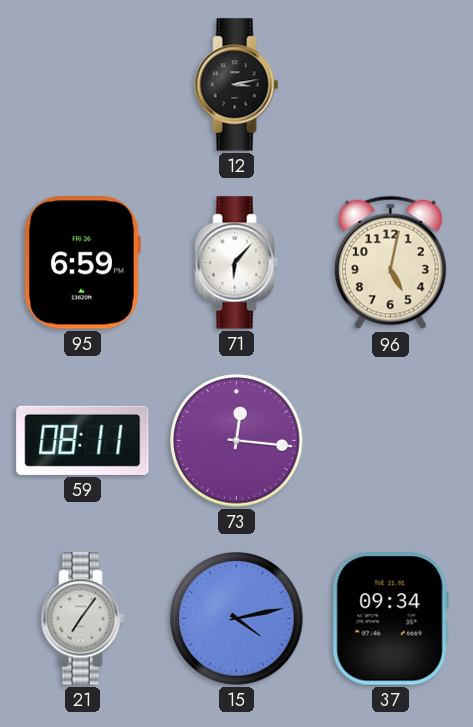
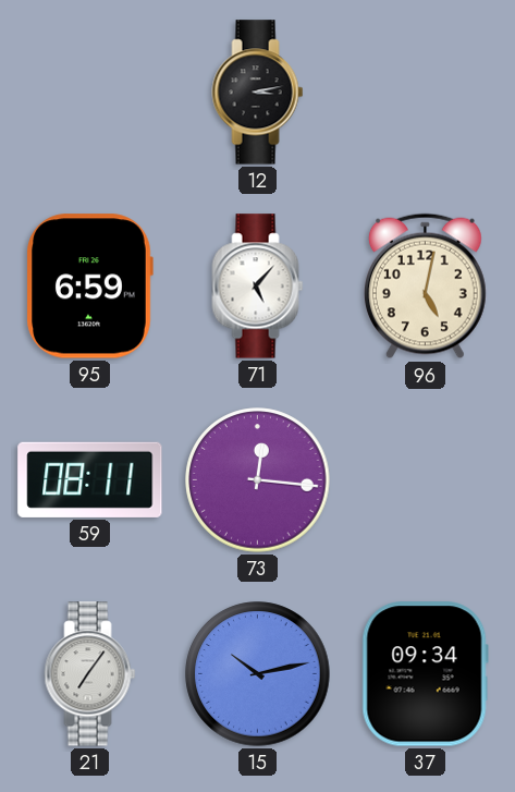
71: 6:07 -> 5:07 (258, 287)
15: 4:13 -> 10:13 (258, 674)
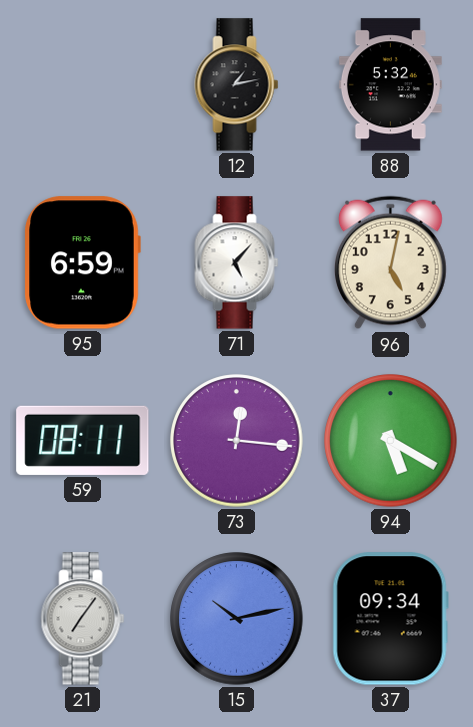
12: 3:13 -> 1:13 (237, 85)
88: none -> 5:32 (390, 85)
94: none -> 5:20 (391, 441)
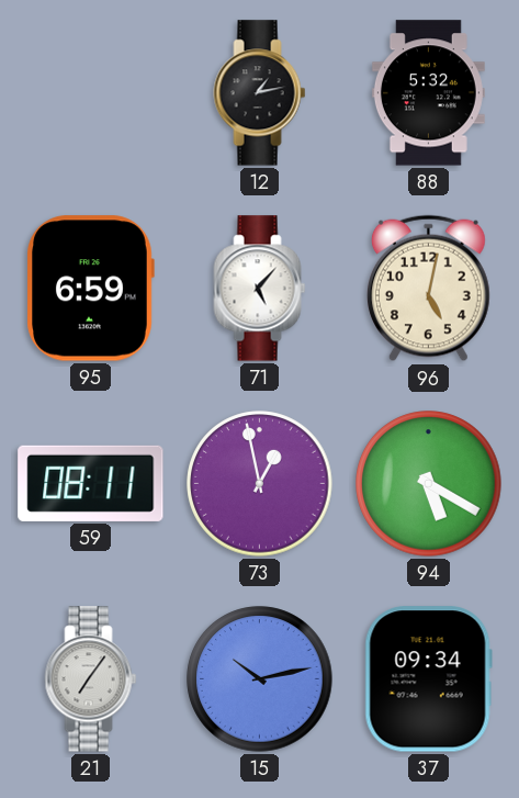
73: 12:16 -> 12:58 (260, 484)
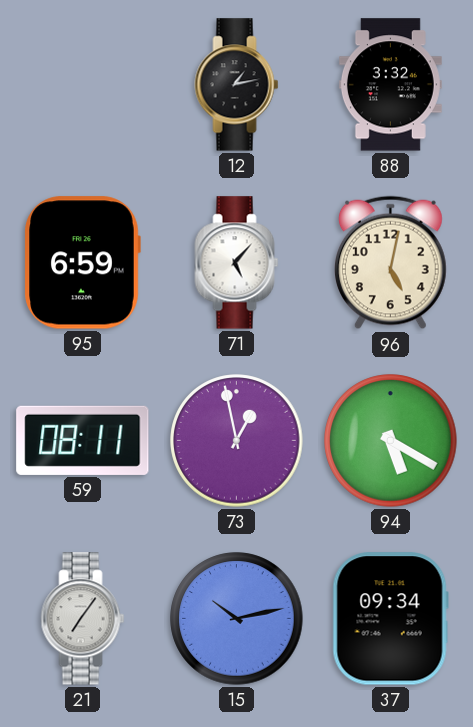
88: 5:32 -> 3:32 (390, 85)
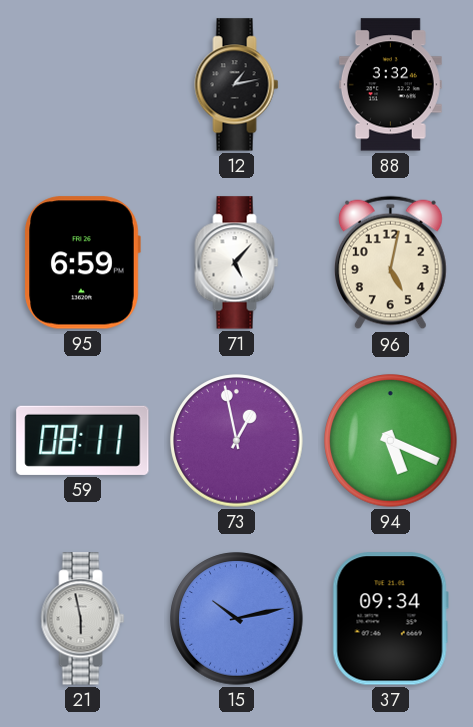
94: 5:20 -> 5:19 (391, 441)
21: 7:06 -> 5:58 (83, 619)
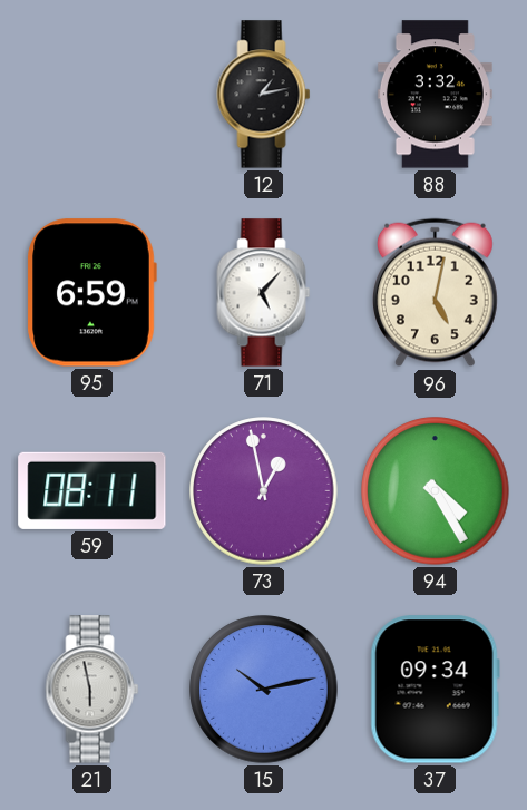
94: 5:19 -> 4:25 (436, 491)
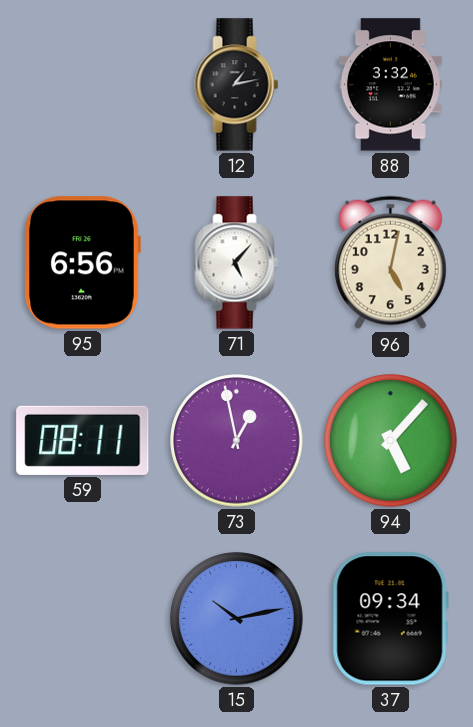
95: 6:59 -> 6:56 (82, 263)
94: 4:25 -> 5:07 (391, 441)
21: 5:58 -> none (92, 690)
